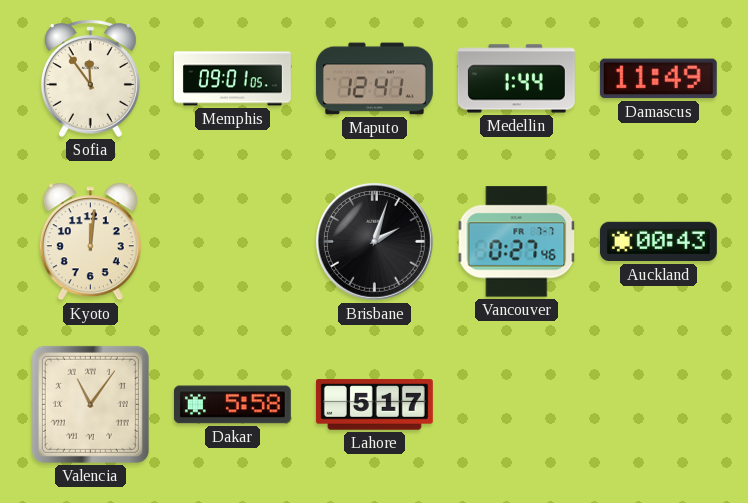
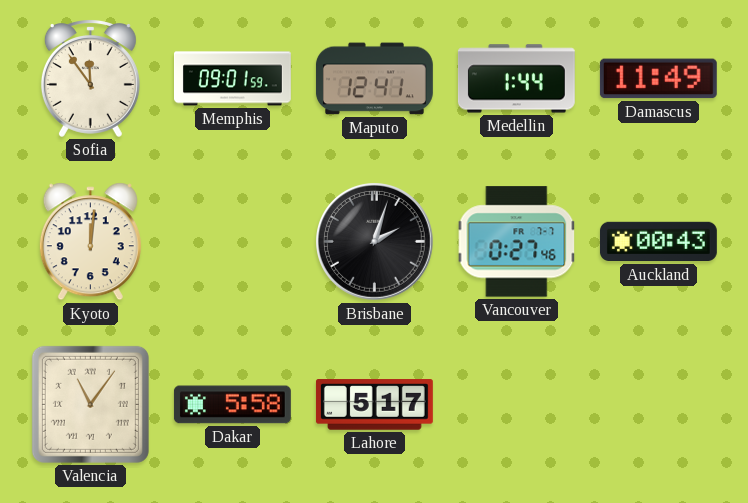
Memphis: 09:01:05 -> 09:01:59 (233, 79)
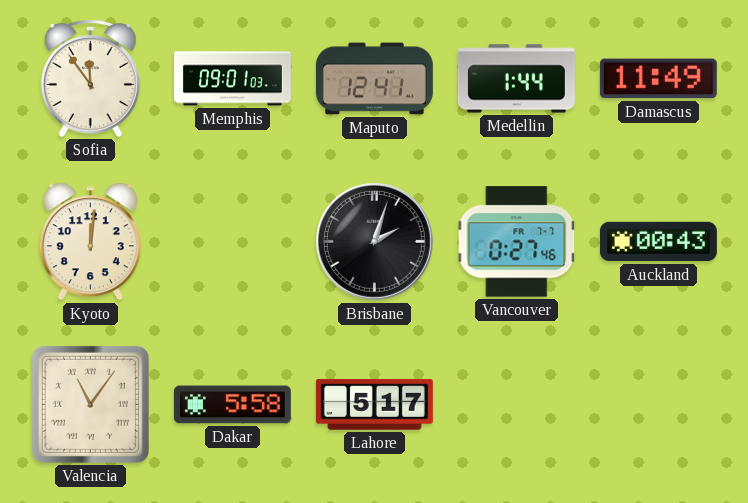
Memphis: 09:01:59 -> 09:01:03 (233, 79)
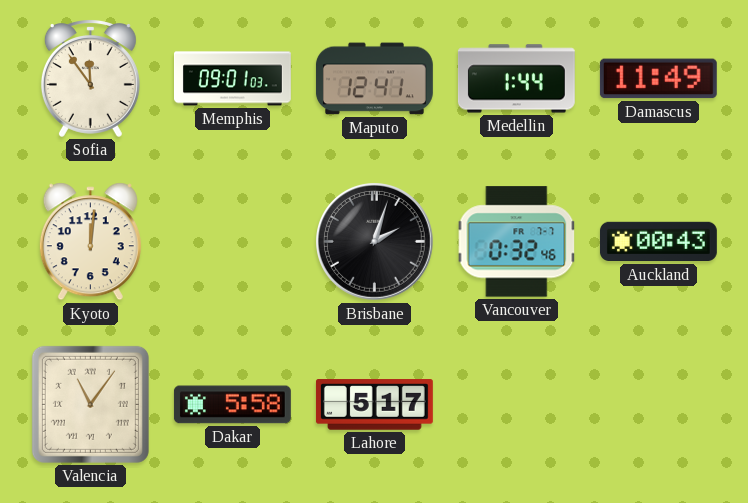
Vancouver: 0:27 -> 0:32 (517, 242)
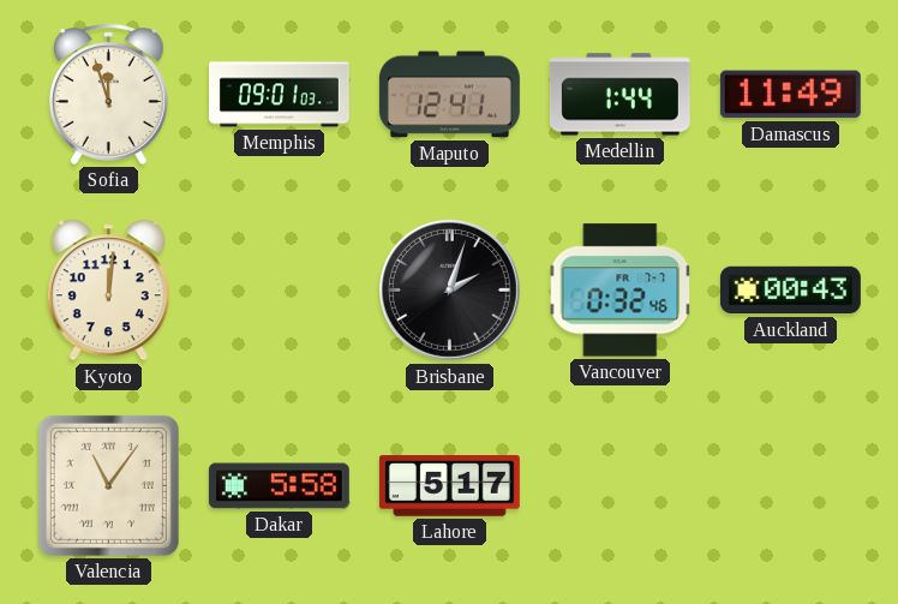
Sofia: 11:54 -> 11:57 (108, 94)
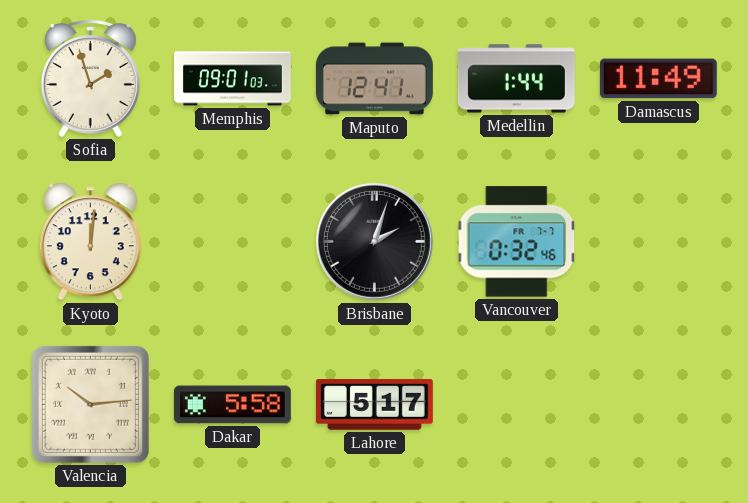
Sofia: 11:57 -> 1:57 (90, 78)
Auckland: 00:43 -> none (790, 291)
Valencia: 11:06 -> 10:14 (90, 404)
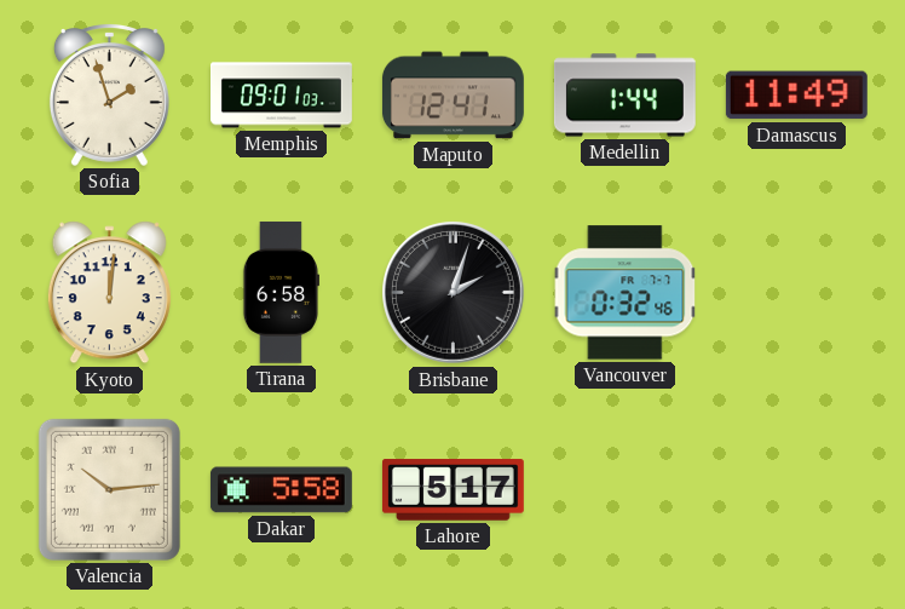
Tirana: none -> 6:58 (279, 292)
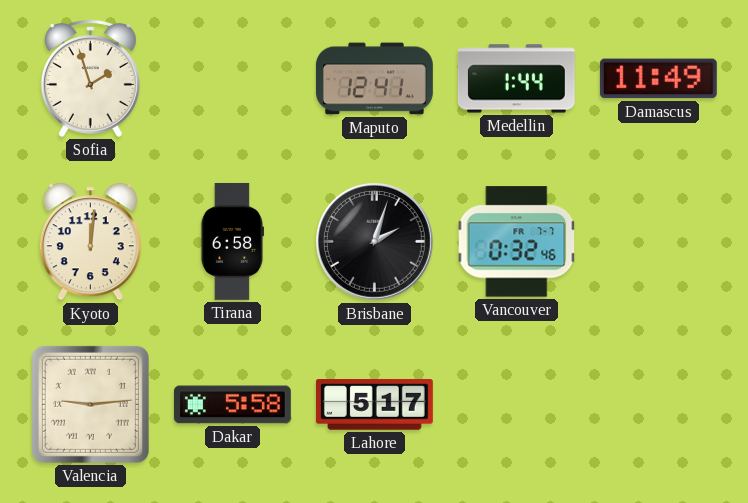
Memphis: 09:01 -> none (282, 96)
Valencia: 10:14 -> 9:14 (90, 404)
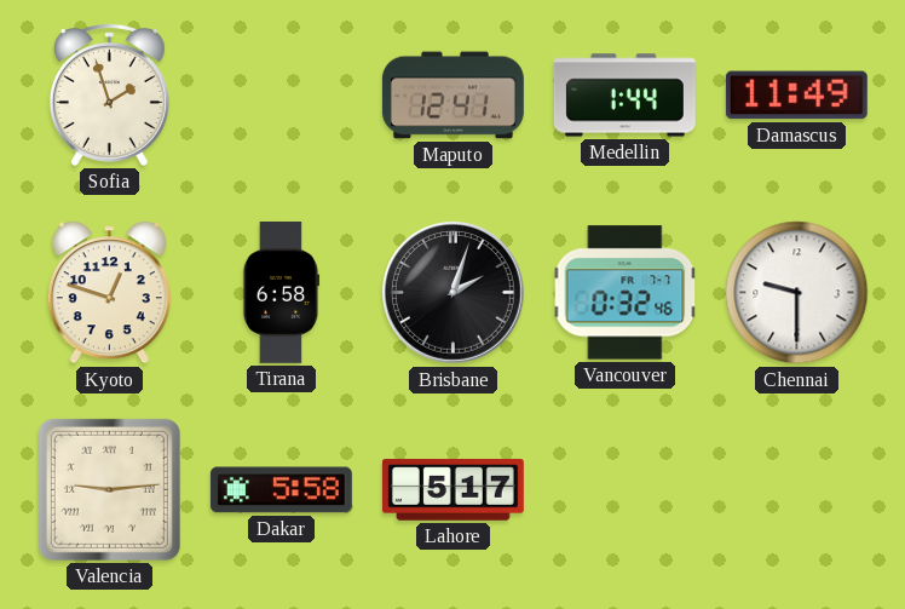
Kyoto: 12:01 -> 12:48 (109, 293)
Chennai: none -> 9:30 (797, 293)
